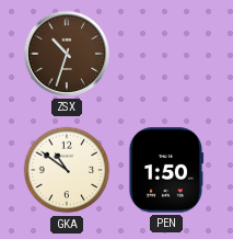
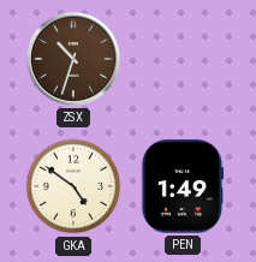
GKA: 10:51 -> 4:51 (73, 186)
PEN: 1:50 -> 1:49 (183, 186)
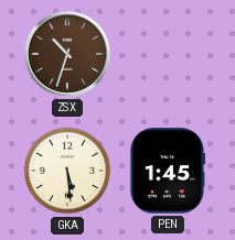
GKA: 4:51 -> 5:29 (67, 171)
PEN: 1:49 -> 1:45 (168, 171)
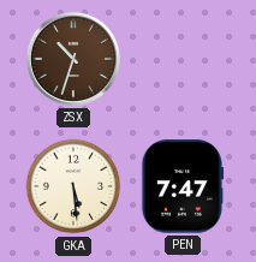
PEN: 1:45 -> 7:47 (183, 186)
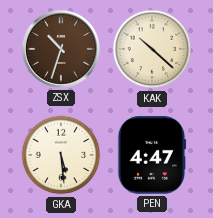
KAK: none -> 10:22 (152, 49)
PEN: 7:47 -> 4:47 (152, 155)
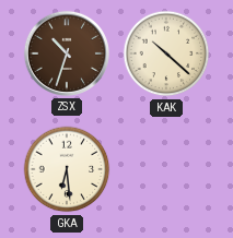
GKA: 5:29 -> 6:29 (67, 169)
PEN: 4:47 -> none (152, 155)
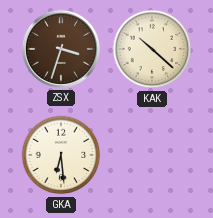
ZSX: 10:33 -> 3:33 (61, 49)
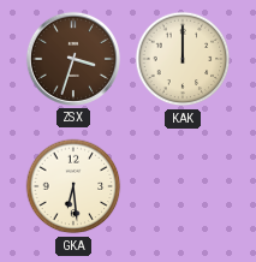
KAK: 10:22 -> 12:00 (183, 59)
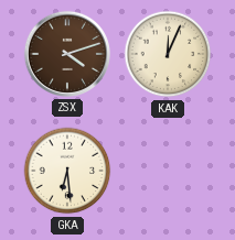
ZSX: 3:33 -> 4:12 (67, 54)
KAK: 12:00 -> 12:04 (168, 54)
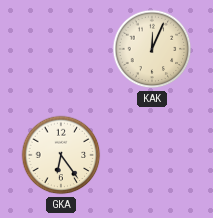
ZSX: 4:12 -> none (67, 54)
GKA: 6:29 -> 6:24 (61, 155)
